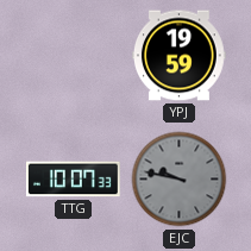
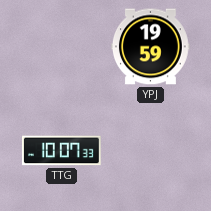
EJC: 9:47 -> none (180, 180)
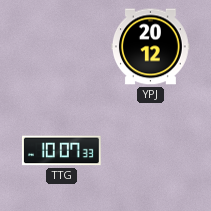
YPJ: 19:59 -> 20:12 (151, 47)
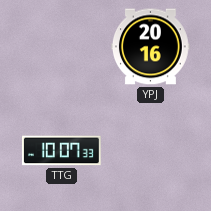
YPJ: 20:12 -> 20:16 (151, 47)
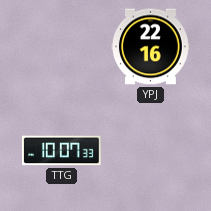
YPJ: 20:16 -> 22:16 (151, 47)
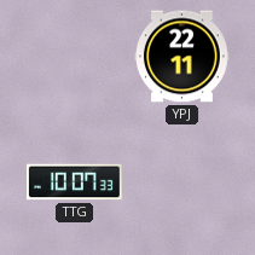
YPJ: 22:16 -> 22:11 (182, 57)
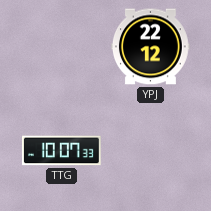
YPJ: 22:11 -> 22:12 (151, 47)
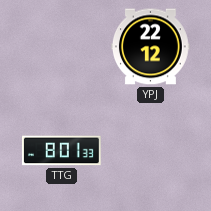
TTG: 10:07 -> 8:01 (62, 151)
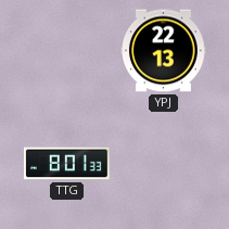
YPJ: 22:12 -> 22:13 (164, 51)
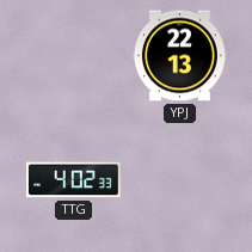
TTG: 8:01 -> 4:02 (74, 180)
